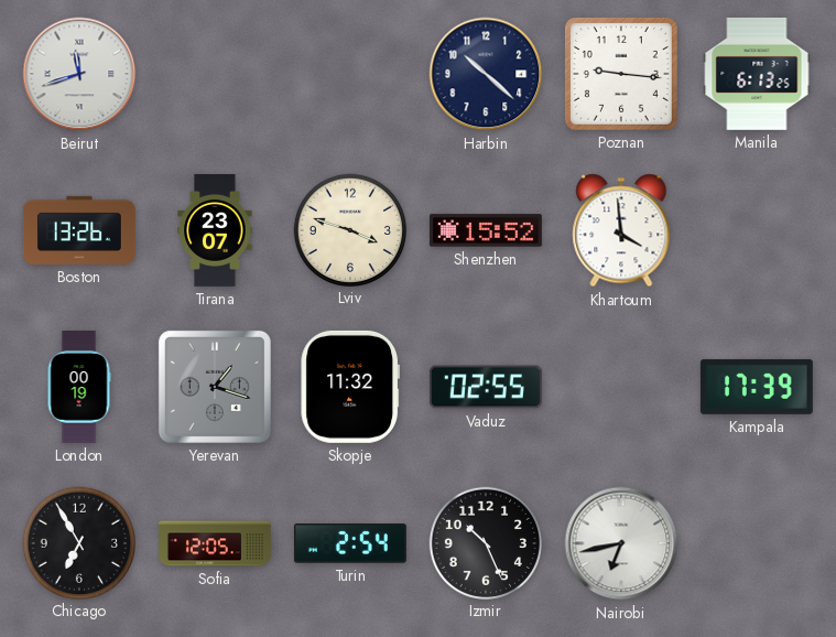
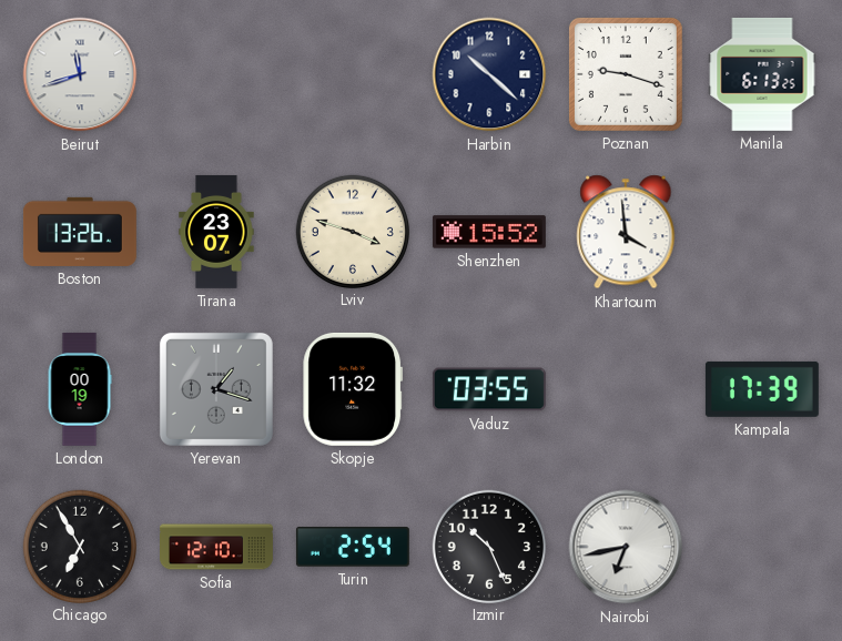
Poznan: 9:16 -> 9:18 (626, 74)
Vaduz: 02:55 -> 03:55 (489, 389)
Sofia: 12:05 -> 12:10 (217, 547)
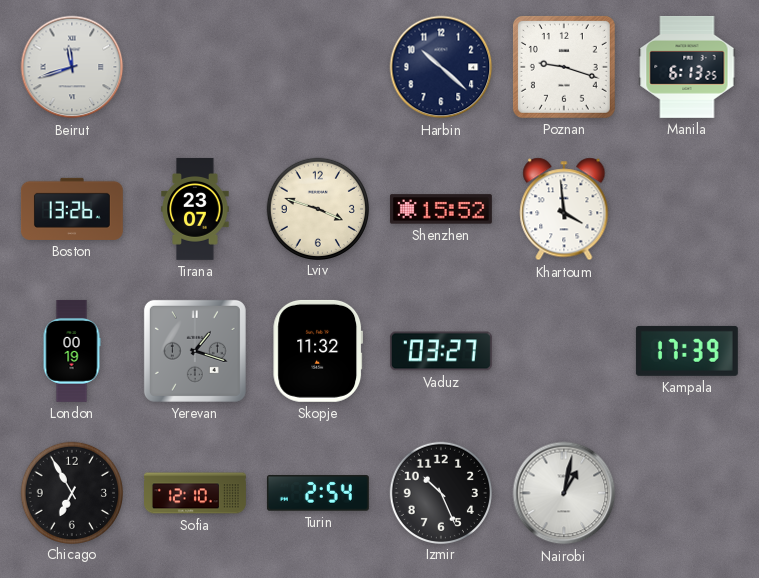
Vaduz: 03:55 -> 03:27 (441, 351)
Nairobi: 6:43 -> 1:02 (564, 493)
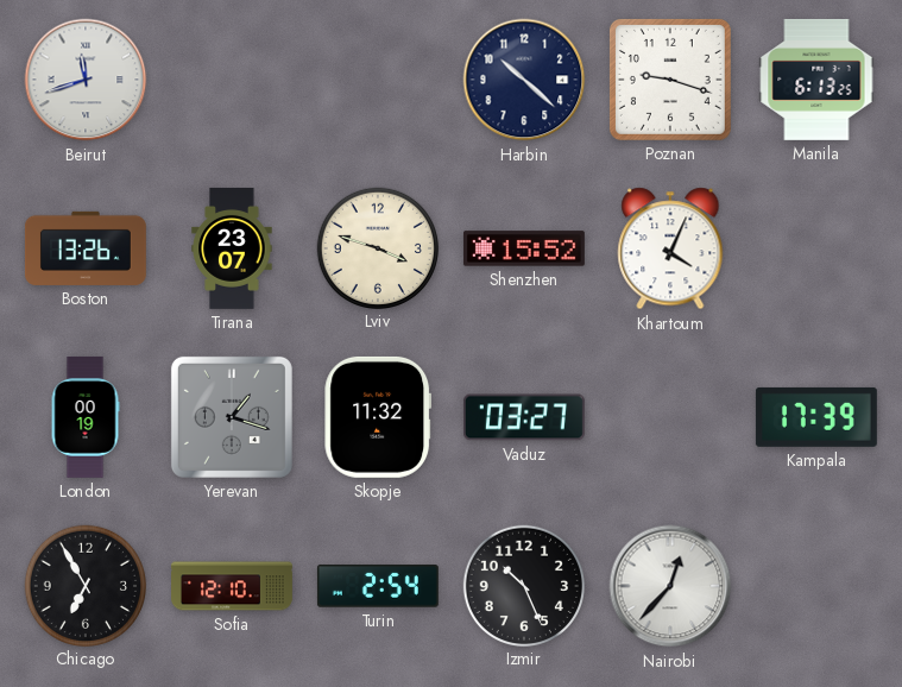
Khartoum: 3:59 -> 4:04 (670, 248)
Nairobi: 1:02 -> 12:37 (670, 586)
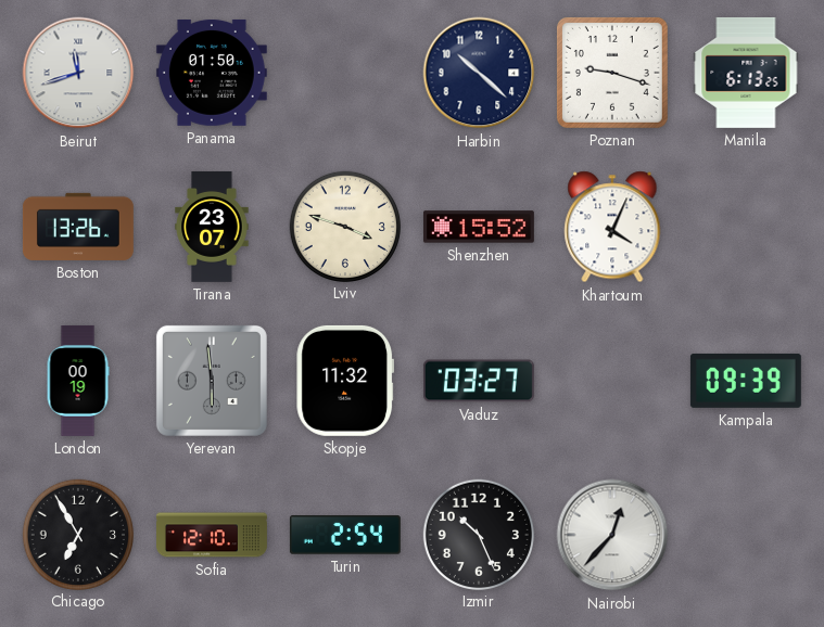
Panama: none -> 01:50 (212, 73)
Yerevan: 1:18 -> 5:59 (212, 381)
Kampala: 17:39 -> 09:39 (746, 381)
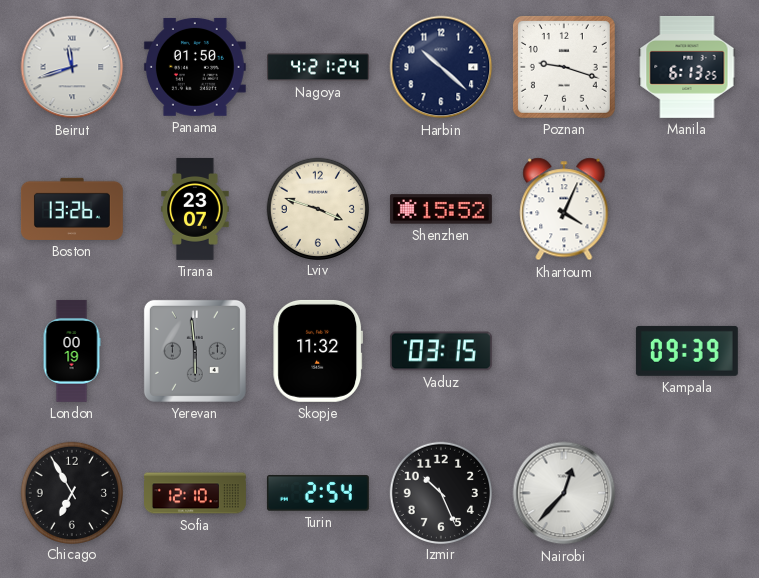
Nagoya: none -> 4:21 (319, 67)
Vaduz: 03:27 -> 03:15 (441, 351)
